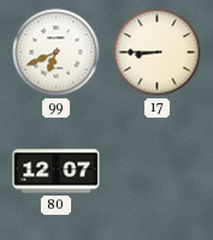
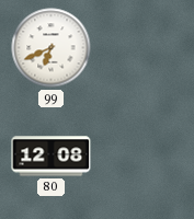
17: 8:45 -> none (158, 53)
80: 12:07 -> 12:08 (52, 157)
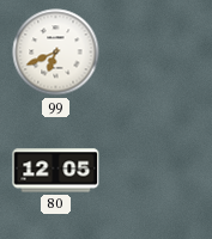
80: 12:08 -> 12:05 (56, 171)
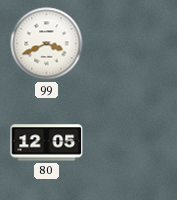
99: 6:41 -> 3:41 (47, 44)
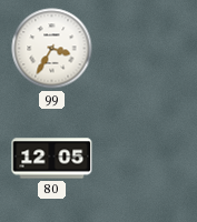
99: 3:41 -> 3:35 (52, 49)
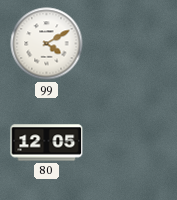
99: 3:35 -> 4:10 (47, 44)
